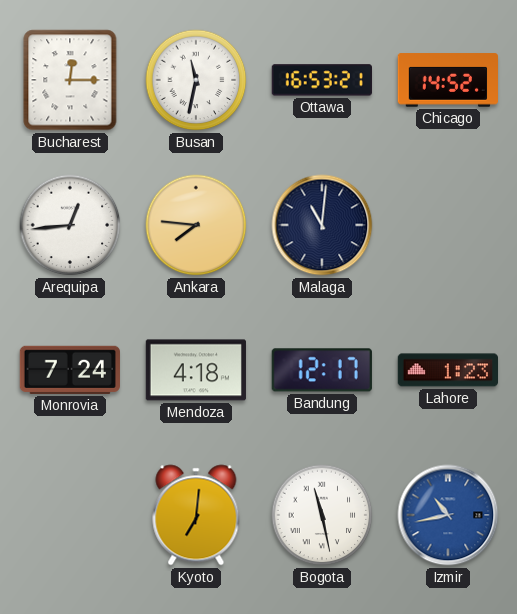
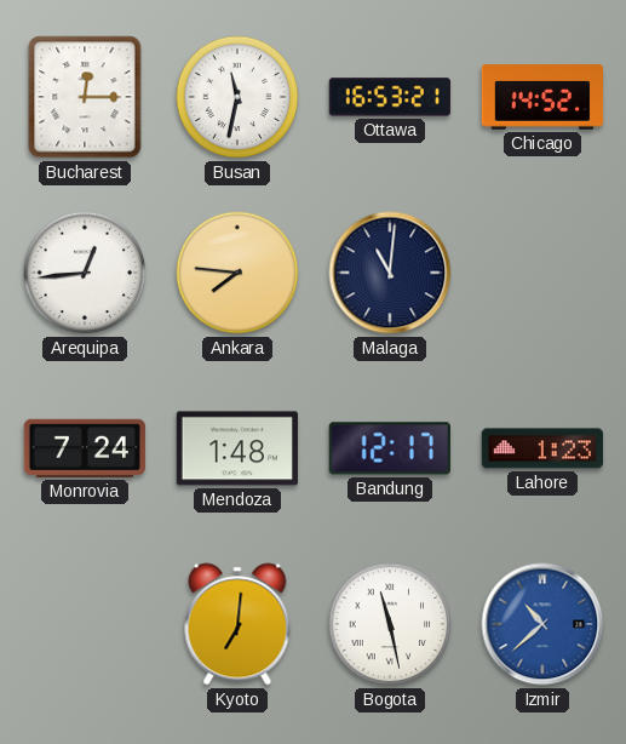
Mendoza: 4:18 -> 1:48 (237, 448)
Izmir: 10:43 -> 10:38 (542, 624)
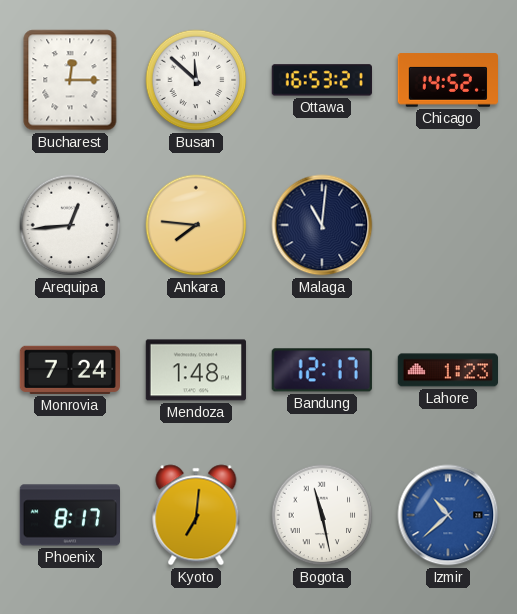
Busan: 11:32 -> 11:52 (196, 80)
Phoenix: none -> 8:17 (69, 515)
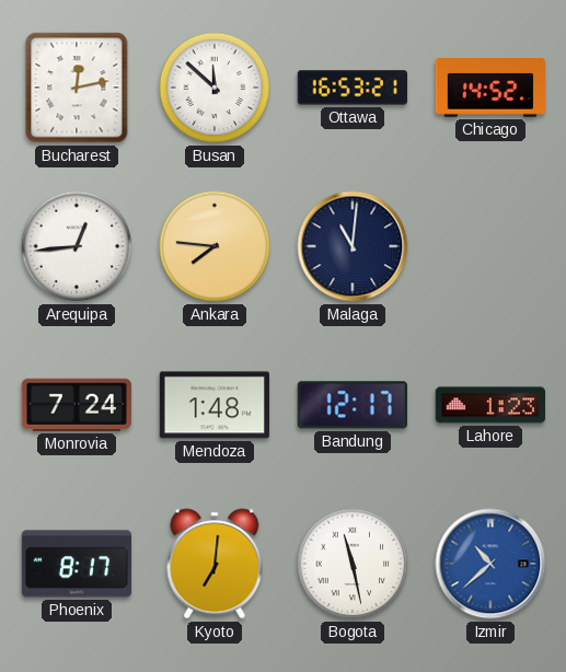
Bucharest: 12:15 -> 12:13 (77, 88)
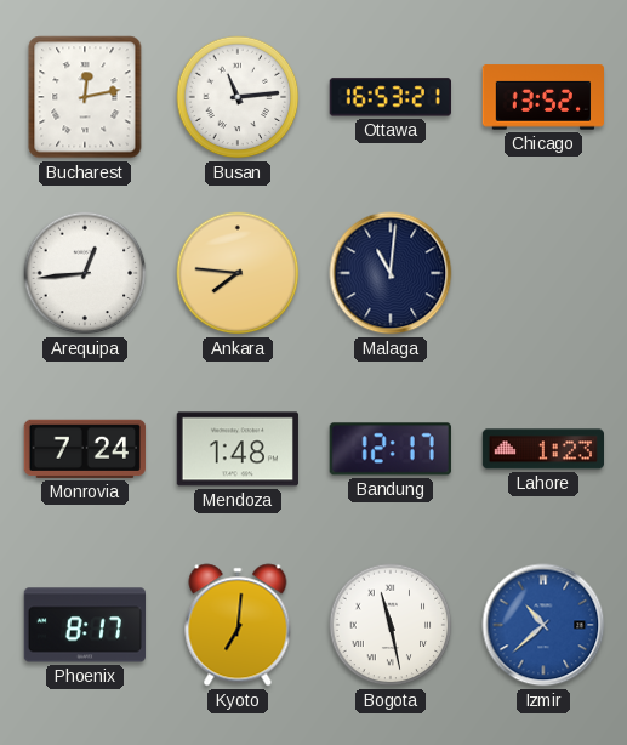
Busan: 11:52 -> 11:14 (238, 97)
Chicago: 14:52 -> 13:52 (542, 97)
